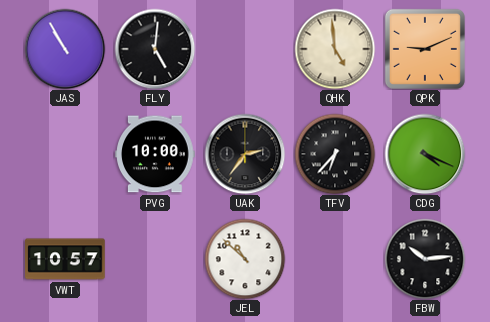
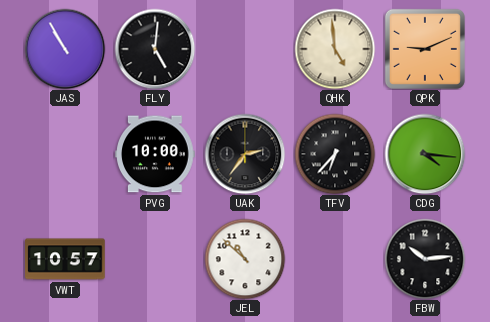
CDG: 4:19 -> 4:16 (425, 154)
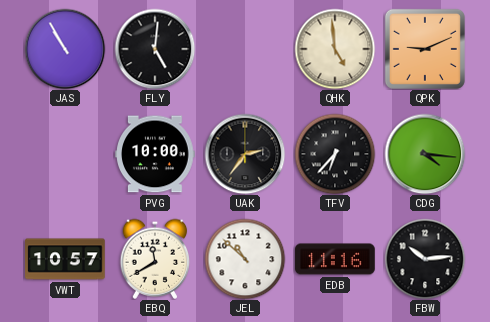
EBQ: none -> 11:40 (155, 259)
EDB: none -> 11:16 (335, 259)
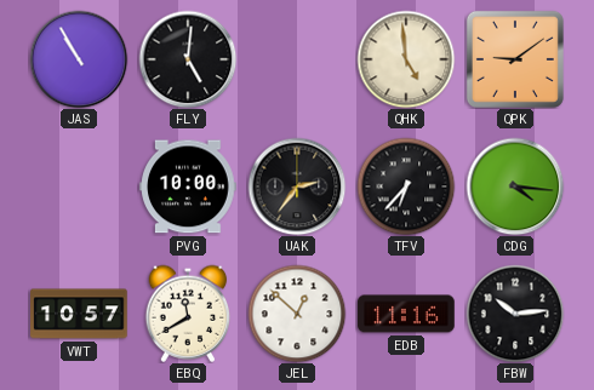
QPK: 9:11 -> 9:09 (515, 59)
JEL: 10:52 -> 12:52 (297, 314)
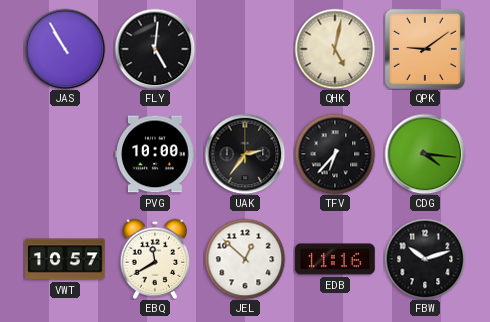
QHK: 4:59 -> 5:02 (335, 49)
FBW: 10:14 -> 10:12 (425, 259)
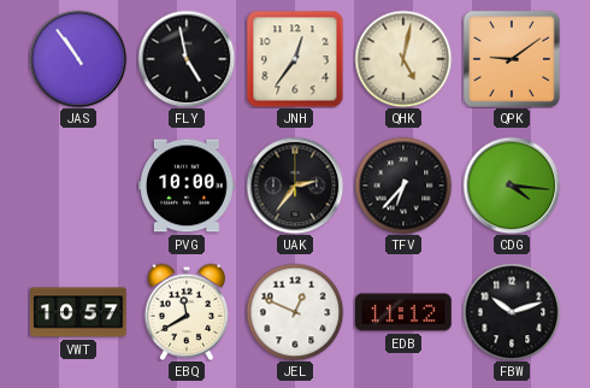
JAS: 10:55 -> 10:54 (78, 59)
FLY: 5:01 -> 4:58 (187, 59)
JNH: none -> 12:36 (295, 59)
JEL: 12:52 -> 12:49 (295, 312)
EDB: 11:16 -> 11:12 (403, 312)
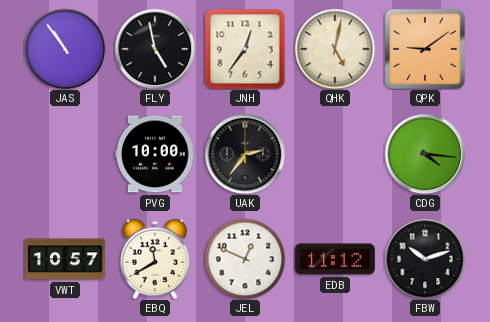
TFV: 6:37 -> none (403, 186)
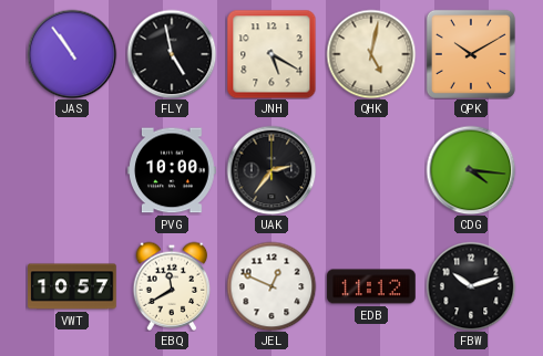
JNH: 12:36 -> 5:20 (271, 54)
QPK: 9:09 -> 10:10 (471, 54)
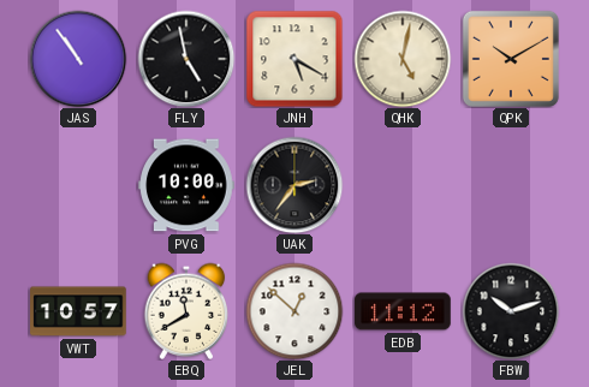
CDG: 4:16 -> none (471, 170)
JEL: 12:49 -> 12:52 (294, 311)
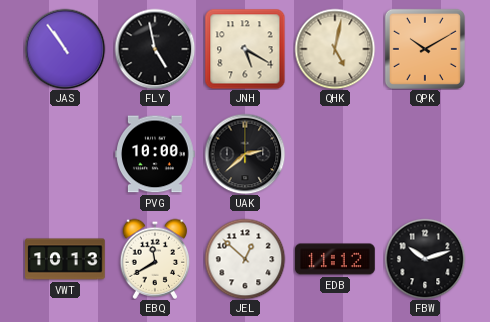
UAK: 2:36 -> 2:38 (245, 154)
VWT: 10:57 -> 10:13 (65, 259)
